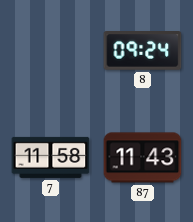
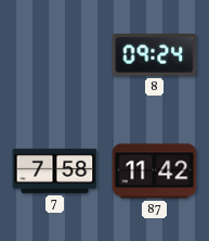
7: 11:58 -> 7:58 (55, 170)
87: 11:43 -> 11:42 (155, 172)
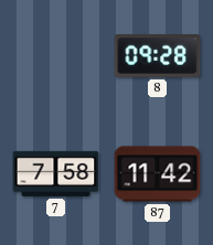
8: 09:24 -> 09:28 (158, 56)
